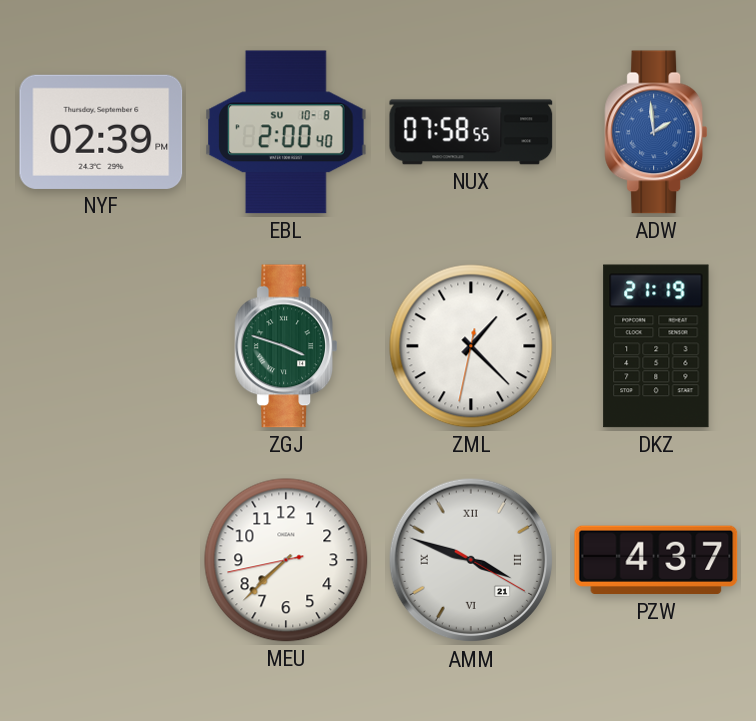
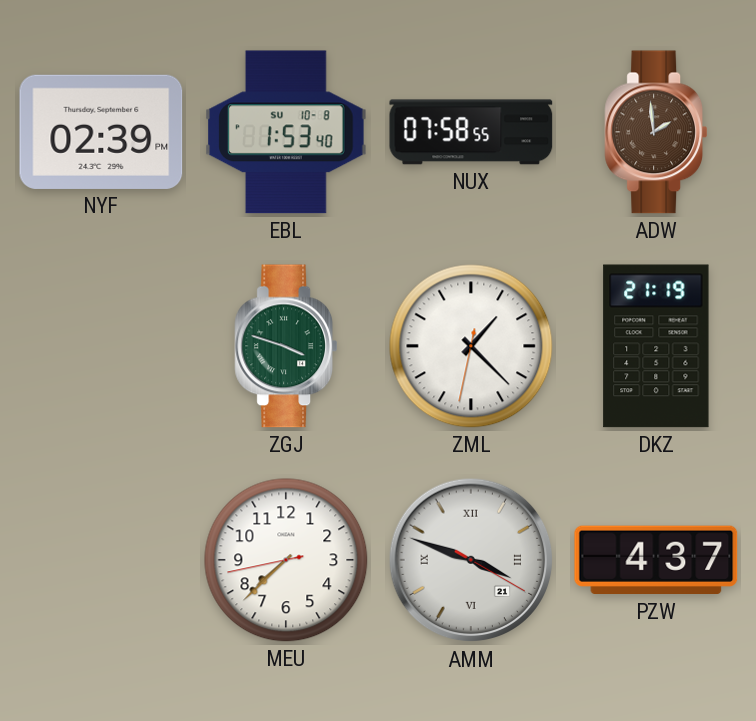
EBL: 2:00 -> 1:53 (286, 132)
ADW dial: blue -> brown (655, 132)
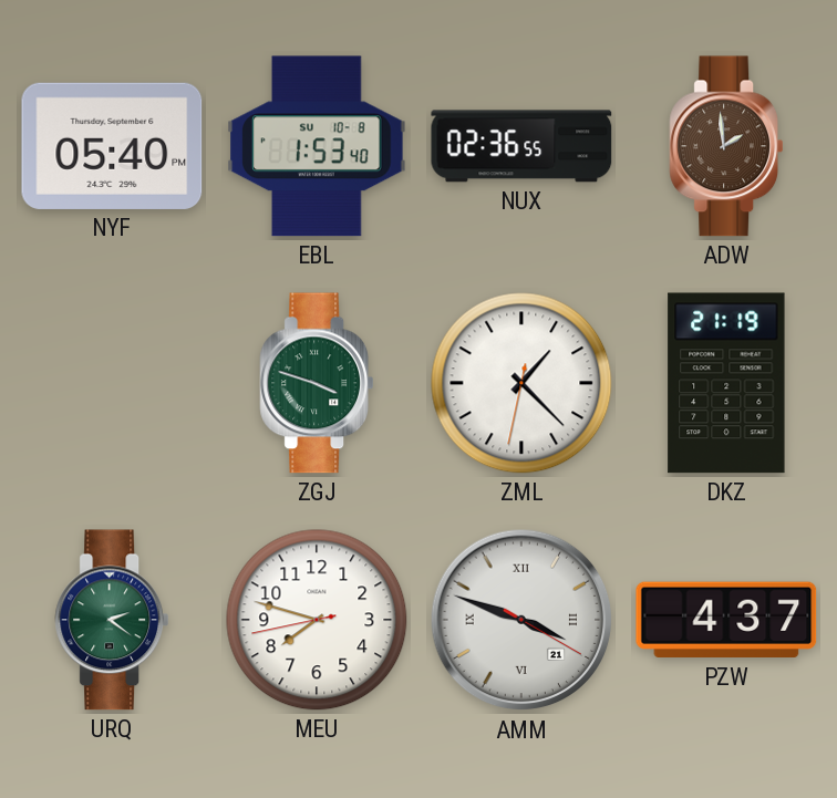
NYF: 02:39 -> 05:40 (112, 146)
NUX: 07:58 -> 02:36 (521, 146)
URQ: none -> 2:21 (111, 620)
MEU: 7:37 -> 7:47 (317, 620)
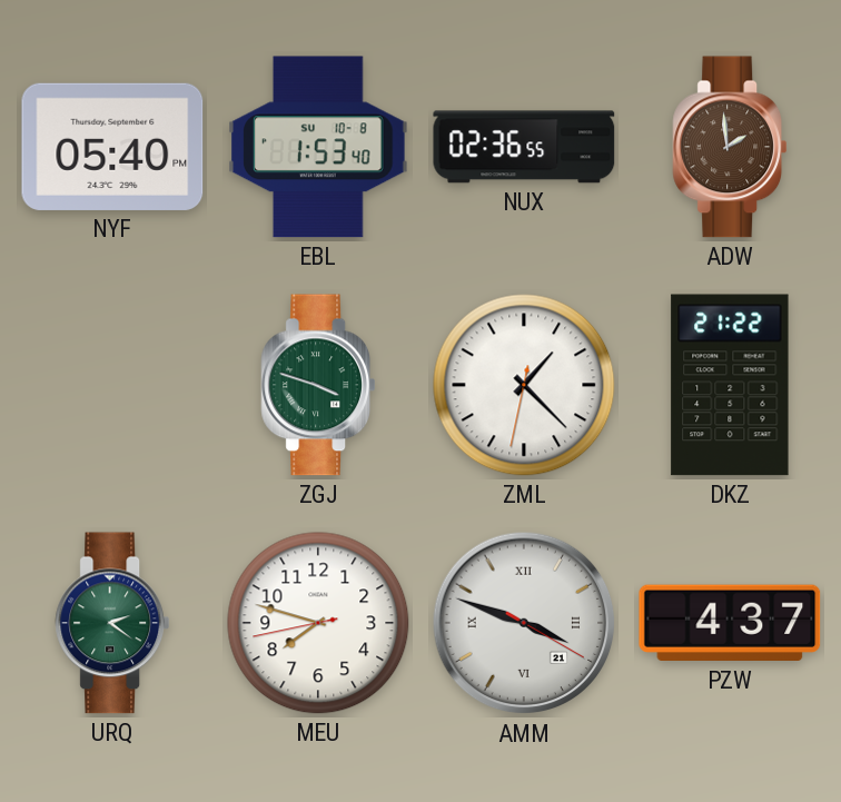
DKZ: 21:19 -> 21:22 (730, 385)
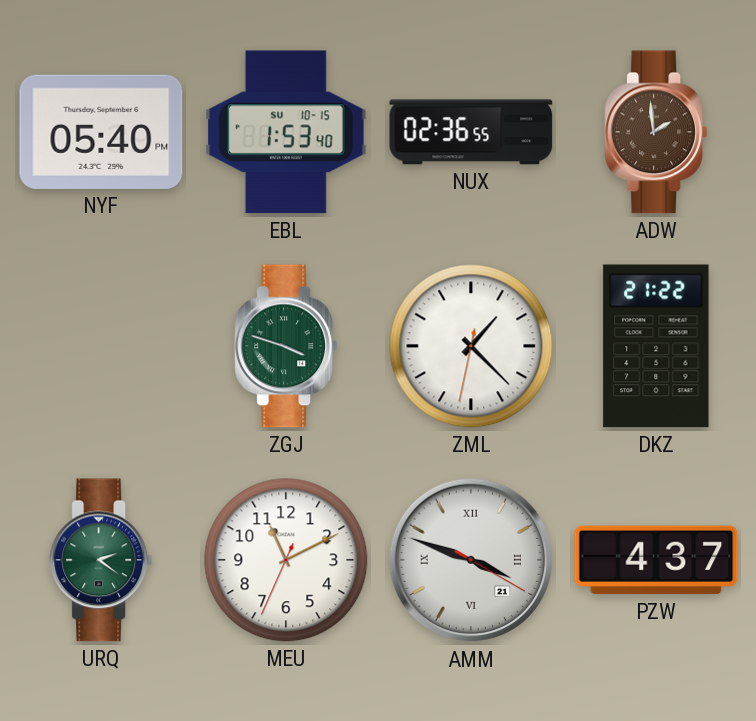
EBL date: SU 10-8 -> SU 10-15 (286, 132)
MEU: 7:47 -> 11:10 (286, 560)
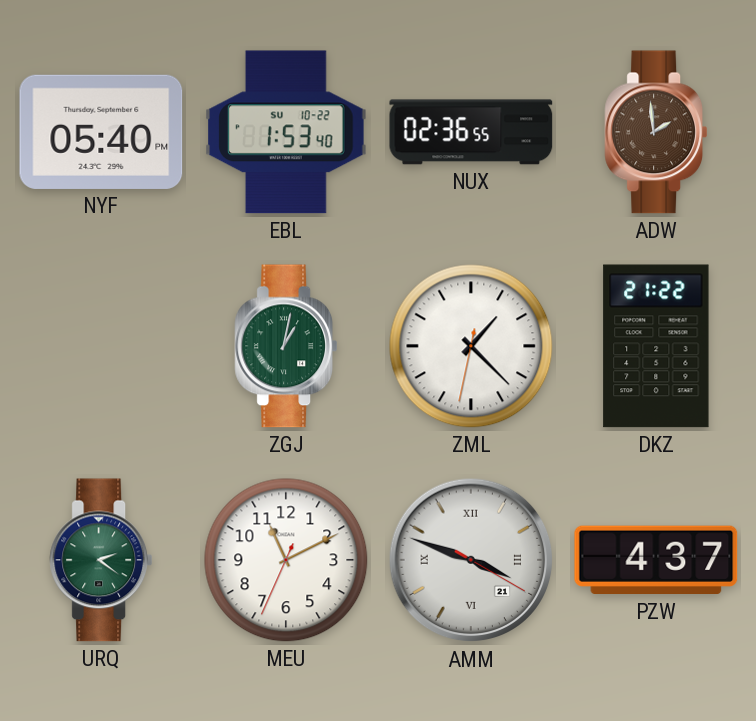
EBL date: SU 10-15 -> SU 10-22 (286, 132)
ZGJ: 3:48 -> 1:02 (285, 346)
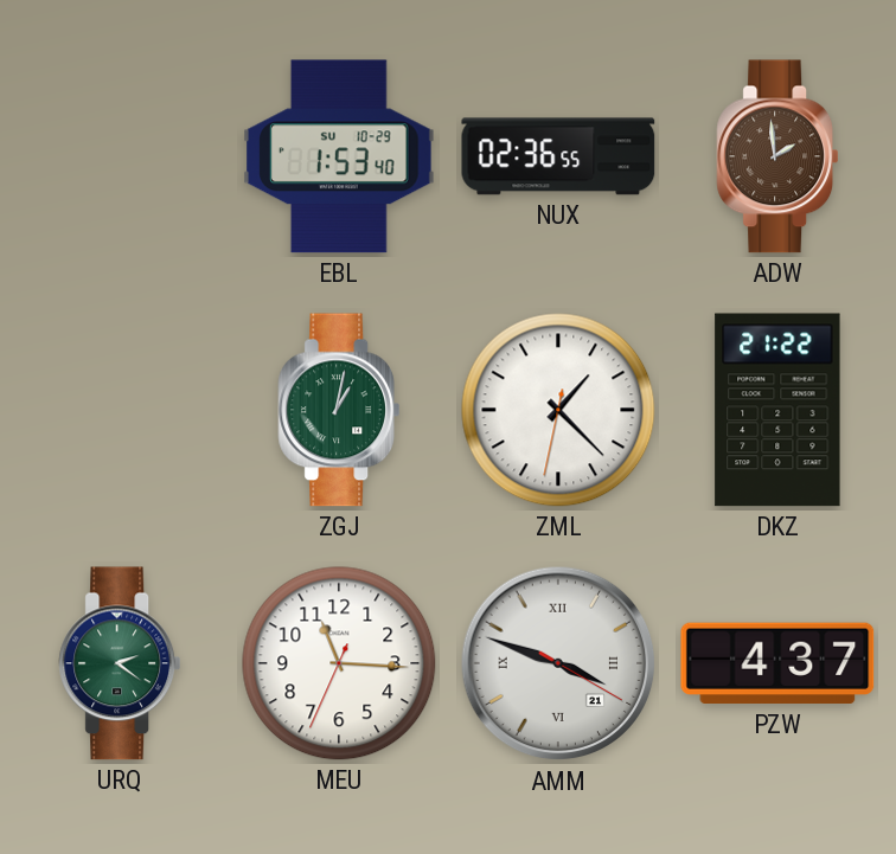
NYF: 05:40 -> none (101, 132)
EBL date: SU 10-22 -> SU 10-29 (339, 156)
MEU: 11:10 -> 11:15 (339, 663)
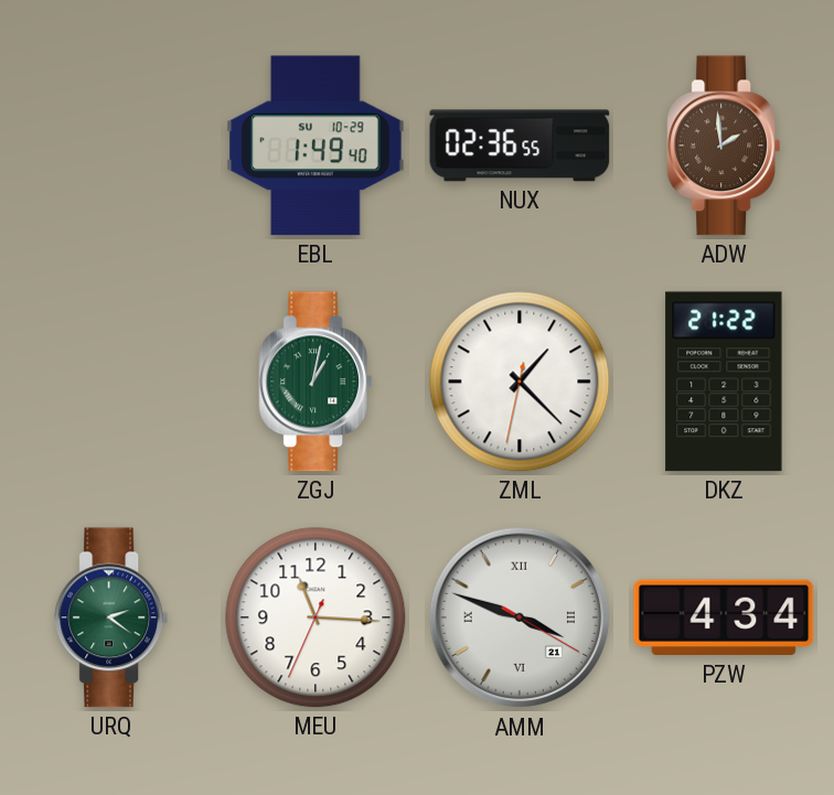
EBL: 1:53 -> 1:49 (316, 146)
PZW: 4:37 -> 4:34 (724, 617)
